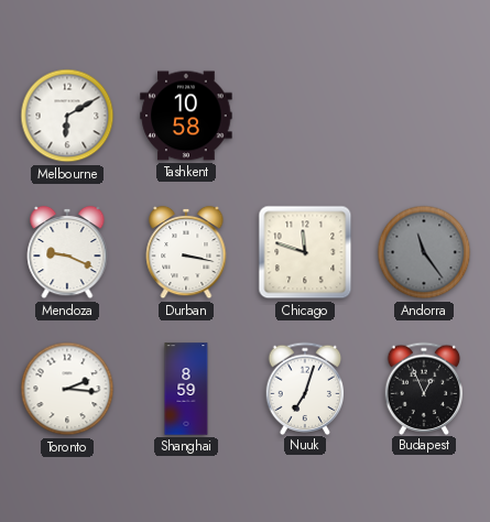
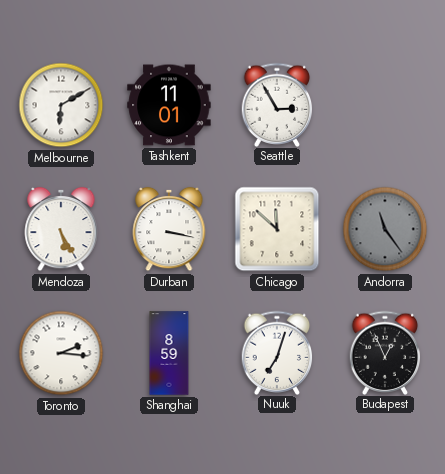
Tashkent: 10:58 -> 11:01 (169, 105)
Seattle: none -> 2:55 (277, 104)
Mendoza: 9:19 -> 5:25 (61, 229)
Chicago: 11:48 -> 11:52 (277, 229)
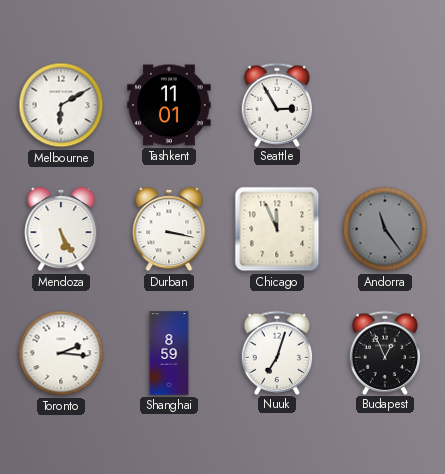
Chicago: 11:52 -> 11:56 (277, 229)
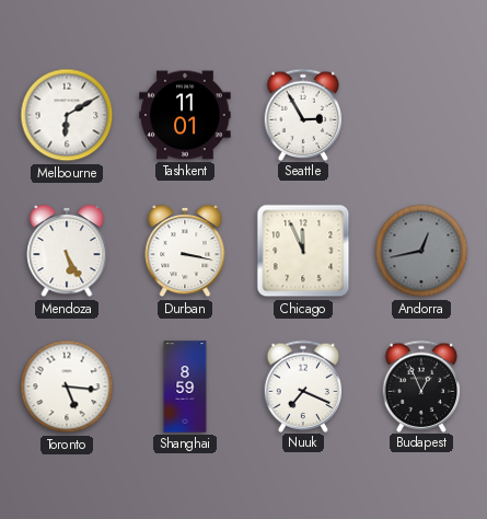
Andorra: 11:24 -> 12:43 (421, 251)
Toronto: 2:16 -> 5:16 (67, 387)
Nuuk: 7:03 -> 7:19 (303, 385)
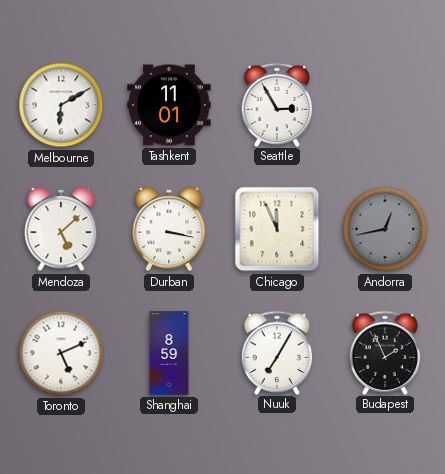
Mendoza: 5:25 -> 5:08 (61, 229)
Toronto: 5:16 -> 5:11 (61, 353)
Nuuk: 7:19 -> 7:05 (277, 352)
Budapest: 12:56 -> 1:56 (385, 352)
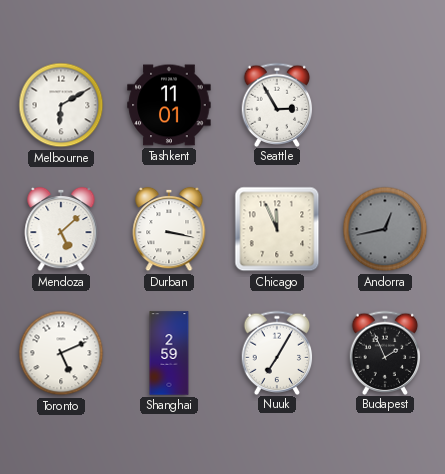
Shanghai: 8:59 -> 2:59 (169, 353)
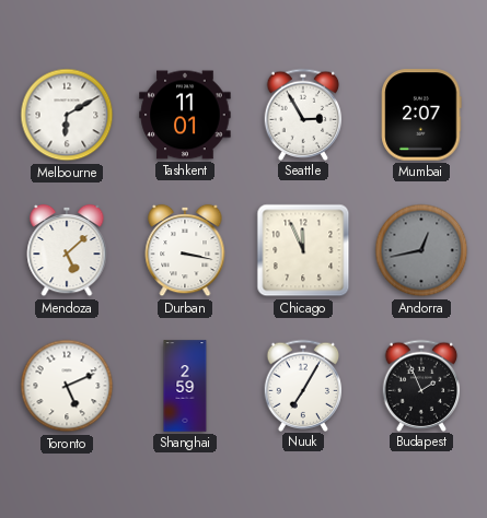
Mumbai: none -> 2:07 (421, 115)
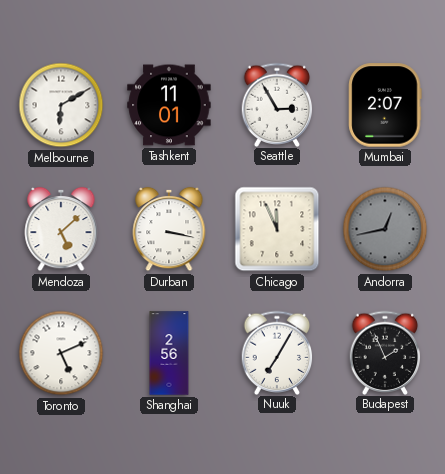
Shanghai: 2:59 -> 2:56 (169, 353)
